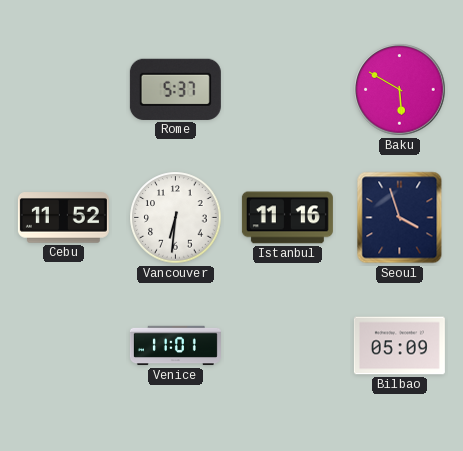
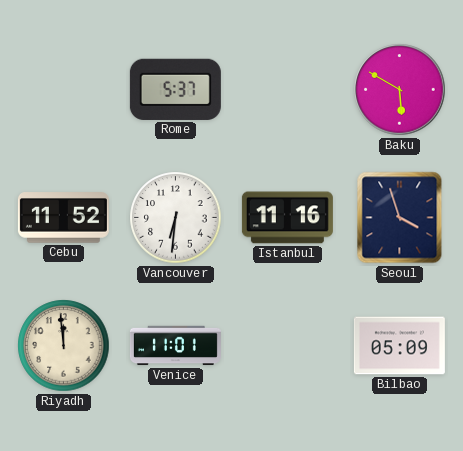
Riyadh: none -> 11:59 (64, 346)
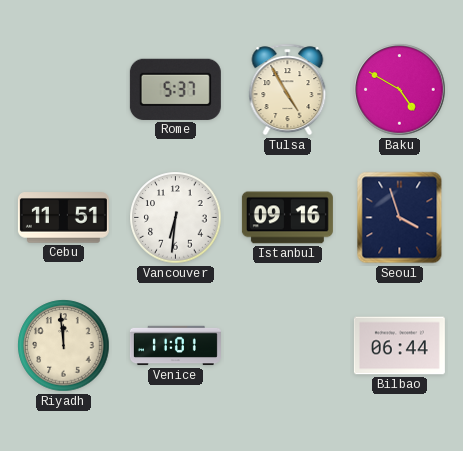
Tulsa: none -> 4:55 (288, 90)
Baku: 5:50 -> 4:50 (400, 90)
Cebu: 11:52 -> 11:51 (63, 218)
Istanbul: 11:16 -> 09:16 (287, 218)
Bilbao: 05:09 -> 06:44 (399, 346)
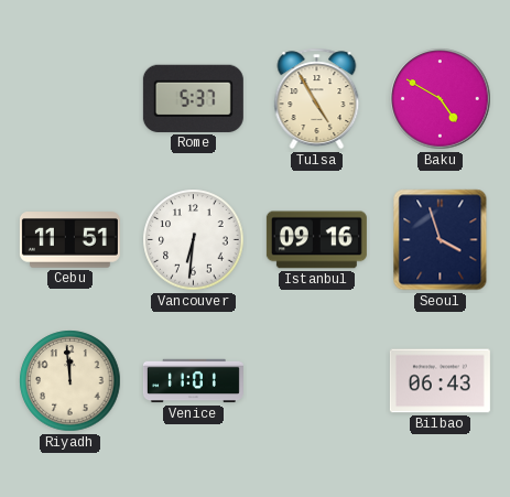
Bilbao: 06:44 -> 06:43 (440, 381)
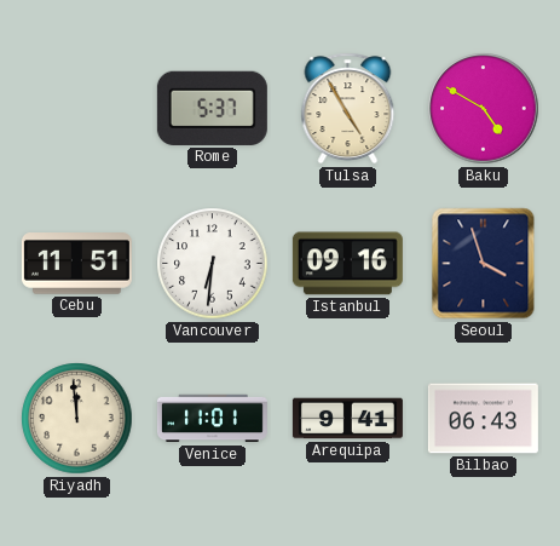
Arequipa: none -> 9:41 (347, 419)
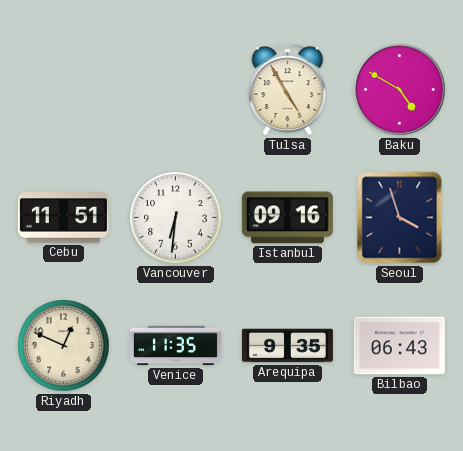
Rome: 5:37 -> none (212, 108)
Riyadh: 11:59 -> 12:49 (64, 346)
Venice: 11:01 -> 11:35 (175, 346)
Arequipa: 9:41 -> 9:35 (287, 346)
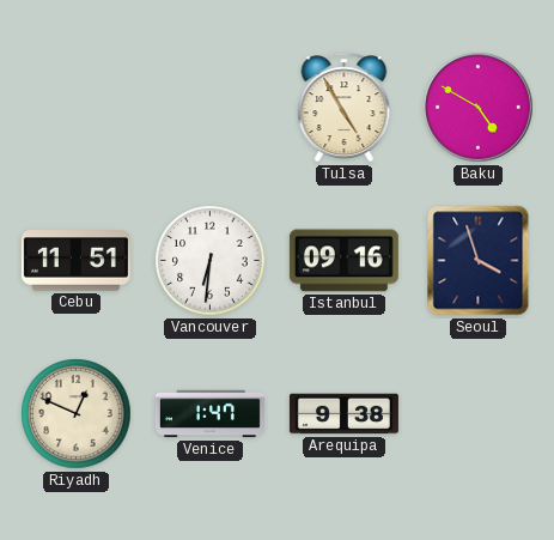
Venice: 11:35 -> 1:47 (209, 414)
Arequipa: 9:35 -> 9:38 (343, 414)
Bilbao: 06:43 -> none (399, 346)
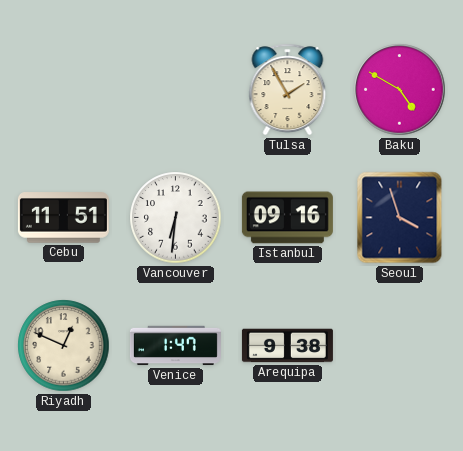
Tulsa: 4:55 -> 1:55 (288, 90)
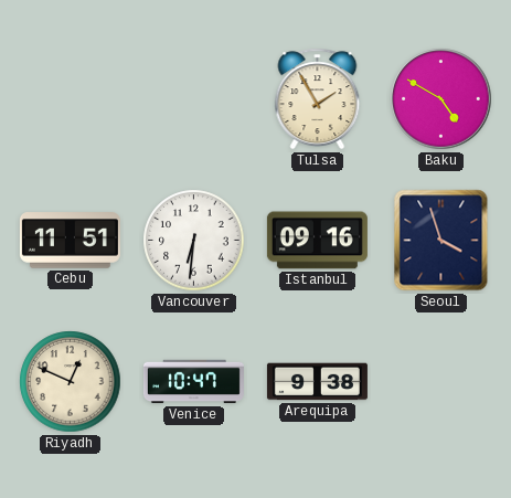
Venice: 1:47 -> 10:47 (193, 382)
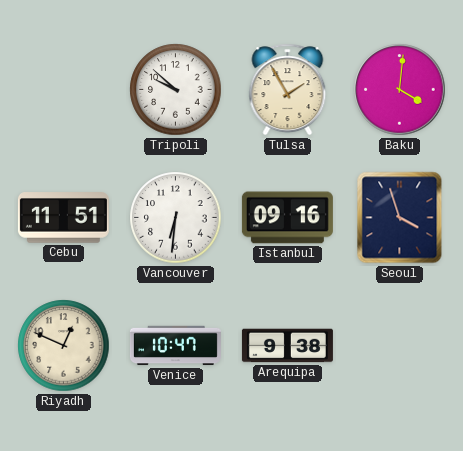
Tripoli: none -> 9:52 (176, 90)
Baku: 4:50 -> 4:01 (400, 90)
